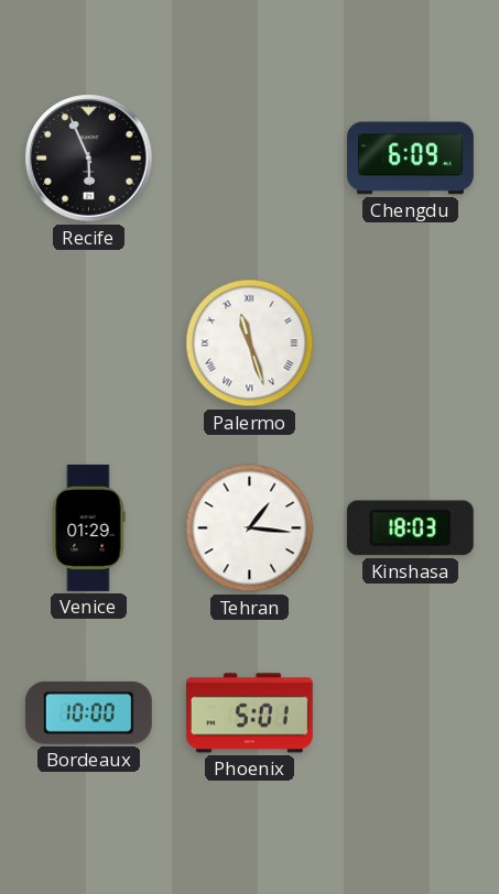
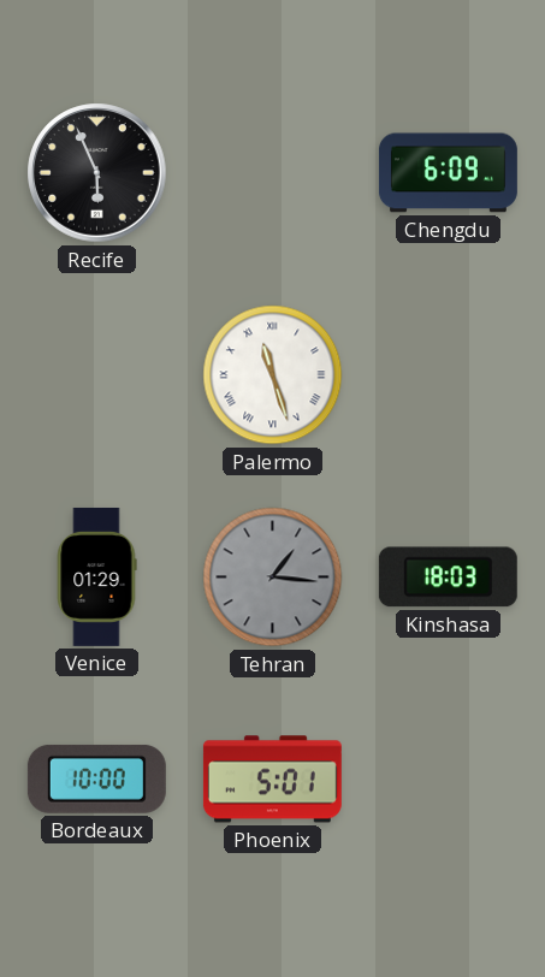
Tehran dial: white -> grey (273, 578)
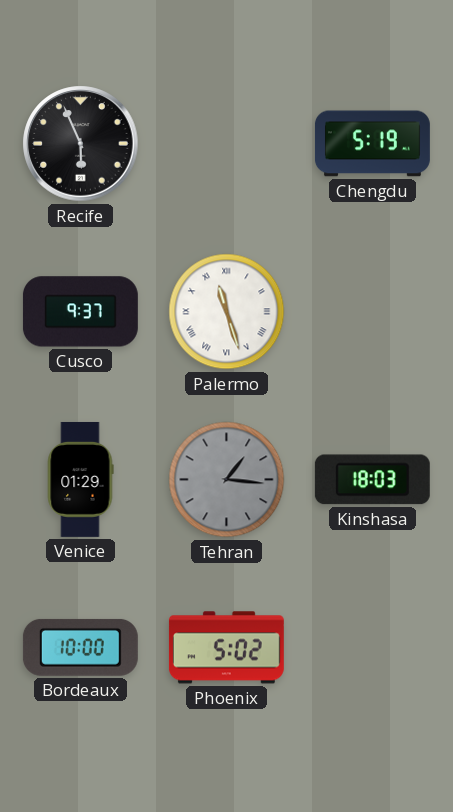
Chengdu: 6:09 -> 5:19 (372, 144)
Cusco: none -> 9:37 (80, 312)
Phoenix: 5:01 -> 5:02 (226, 648)
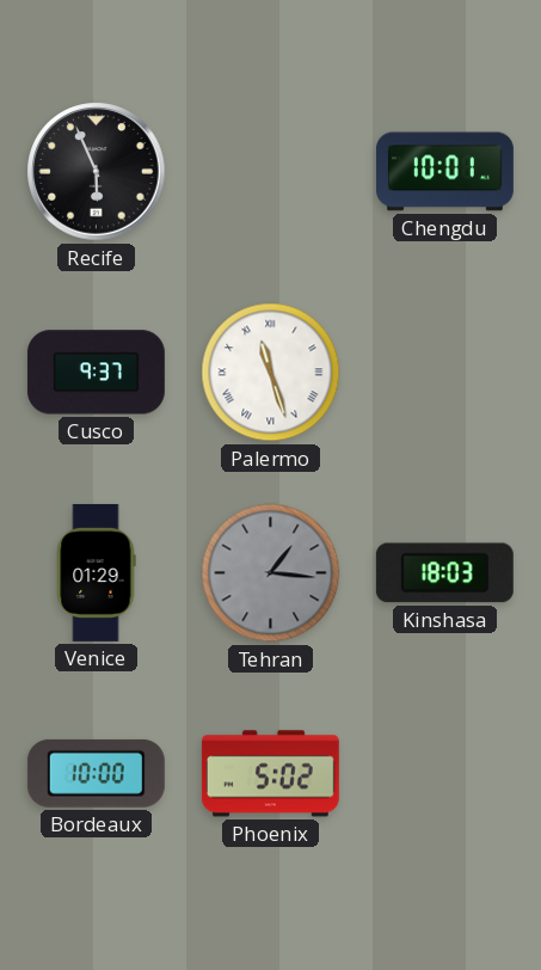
Chengdu: 5:19 -> 10:01 (444, 172)
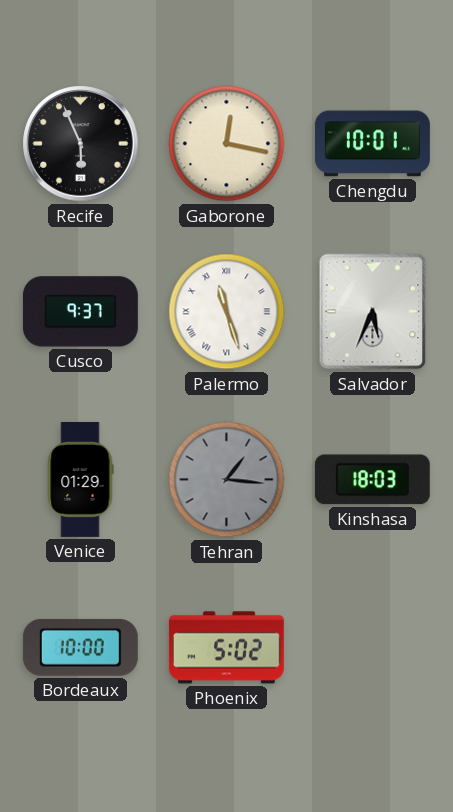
Gaborone: none -> 12:17 (227, 144)
Salvador: none -> 5:34 (373, 312)
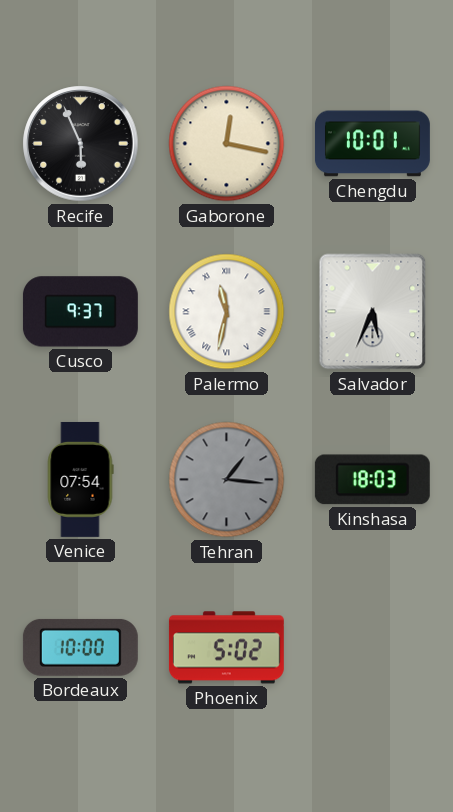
Palermo: 11:27 -> 11:32 (227, 312)
Venice: 01:29 -> 07:54 (80, 479)
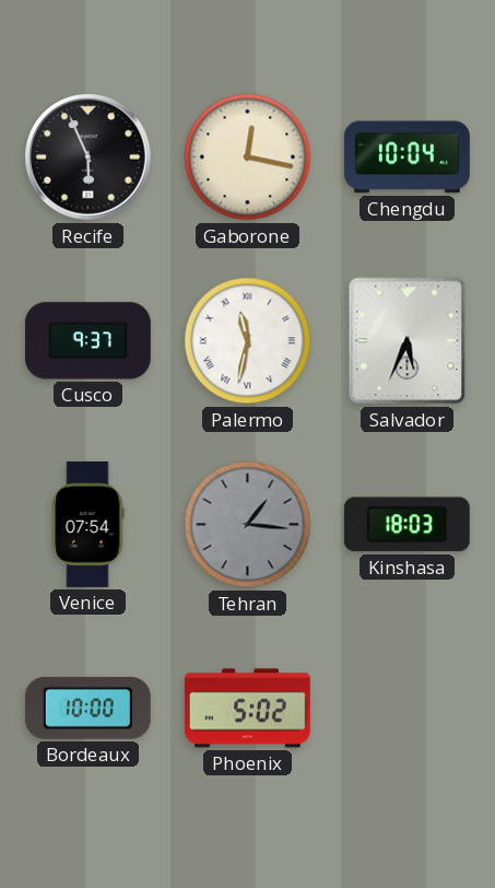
Chengdu: 10:01 -> 10:04 (406, 157)
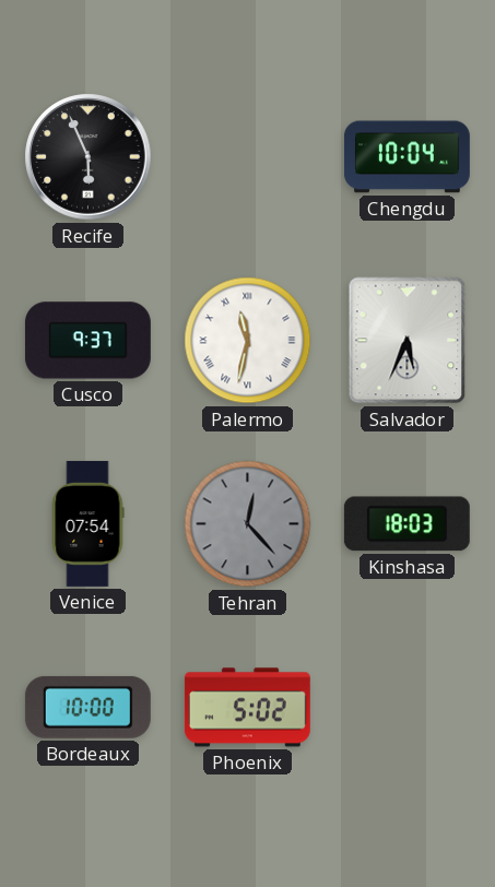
Gaborone: 12:17 -> none (248, 157)
Tehran: 1:16 -> 12:23 (248, 524)
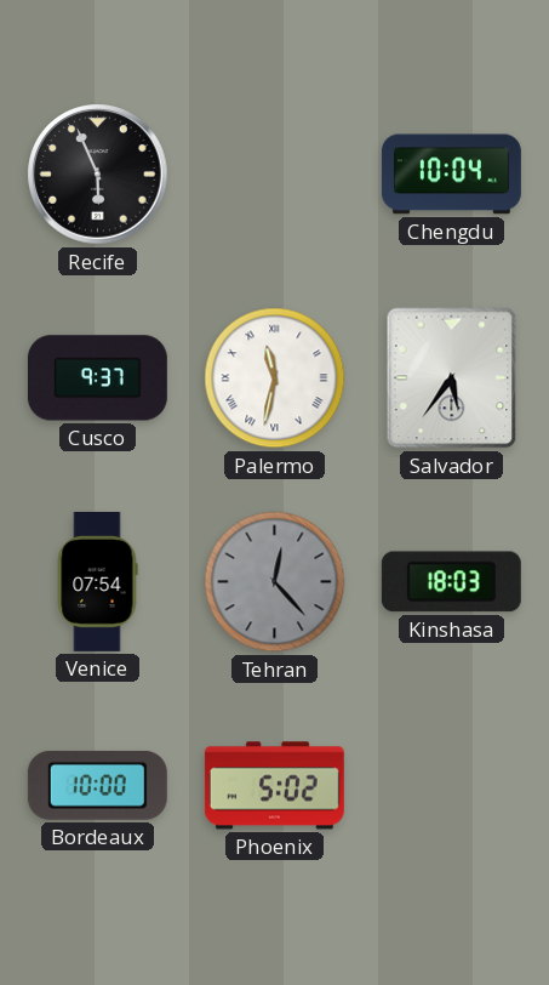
Salvador: 5:34 -> 5:36 (452, 378)
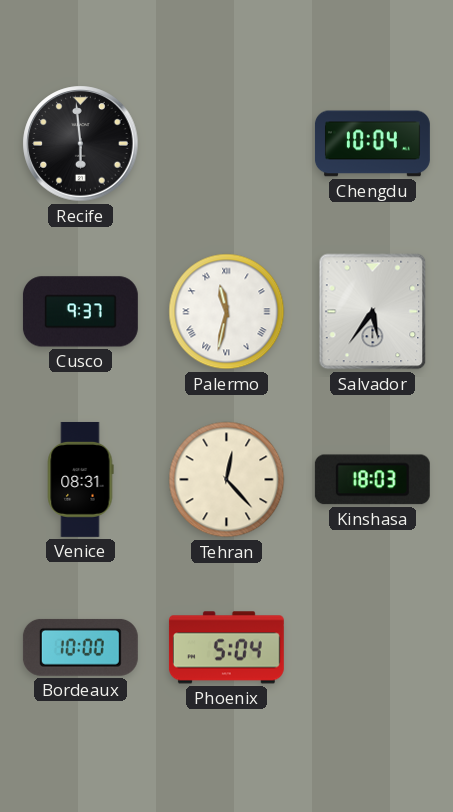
Recife: 5:56 -> 5:59 (81, 144)
Venice: 07:54 -> 08:31 (80, 479)
Tehran dial: grey -> cream (227, 480)
Phoenix: 5:02 -> 5:04 (226, 648)
